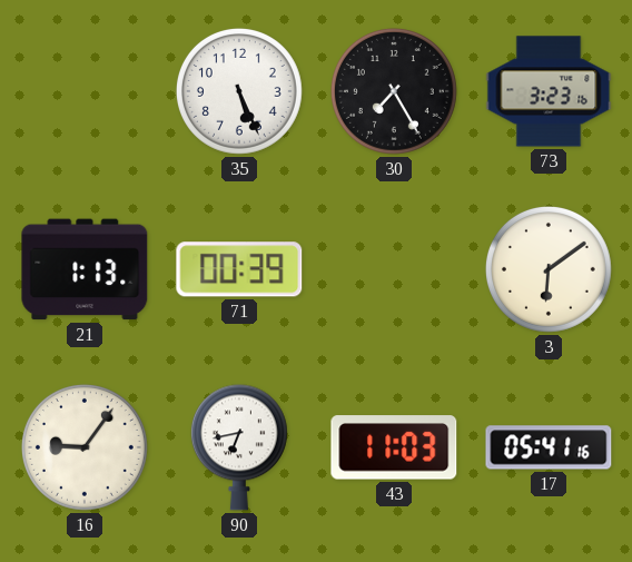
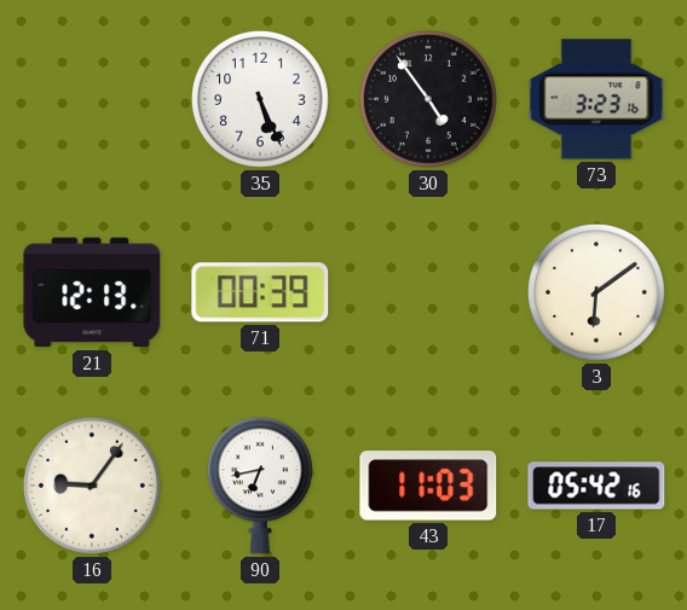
30: 7:25 -> 4:54 (428, 99)
21: 1:13 -> 12:13 (92, 292)
17: 05:41 -> 05:42 (596, 486)
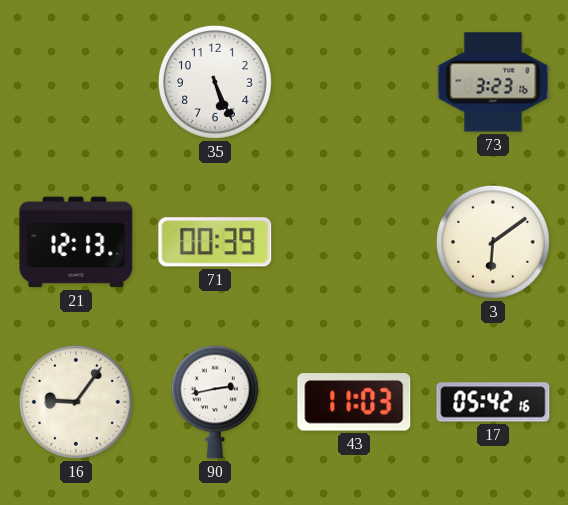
30: 4:54 -> none (428, 99)
90: 6:43 -> 2:43 (215, 402)
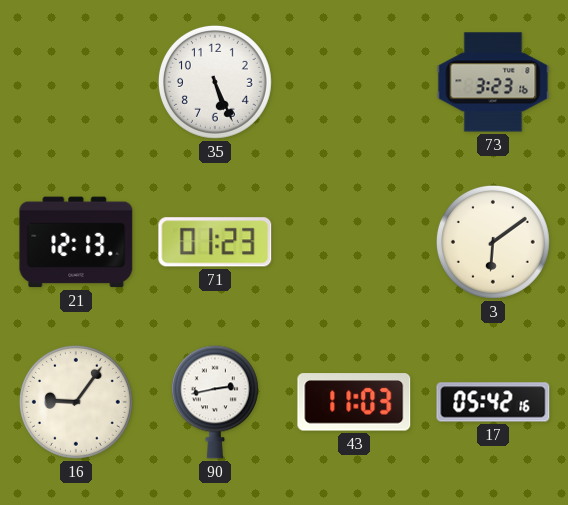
71: 00:39 -> 01:23 (215, 242)
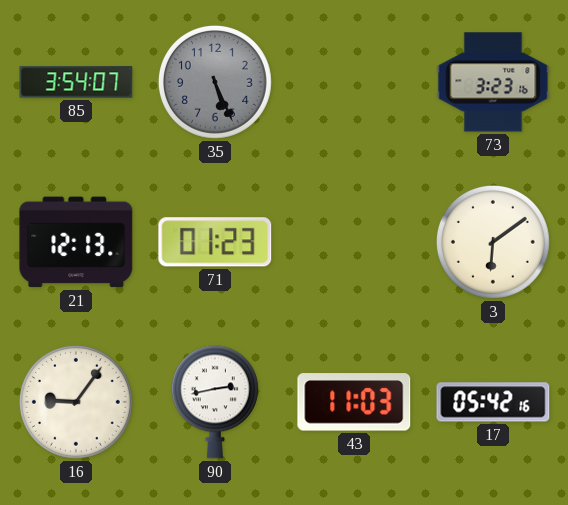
85: none -> 3:54 (76, 82)
35 dial: white -> grey (215, 82)
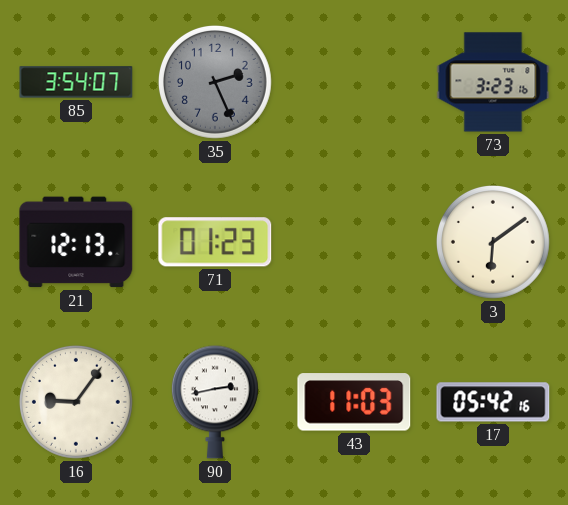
35: 5:26 -> 2:26 (215, 82)
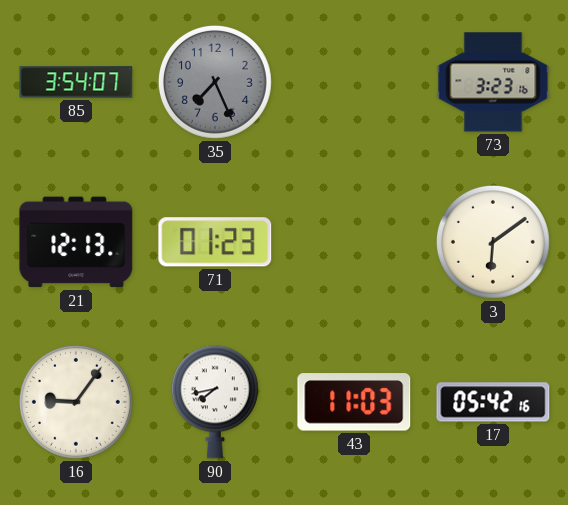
35: 2:26 -> 7:26 (215, 82)
90: 2:43 -> 7:43 (215, 402)
